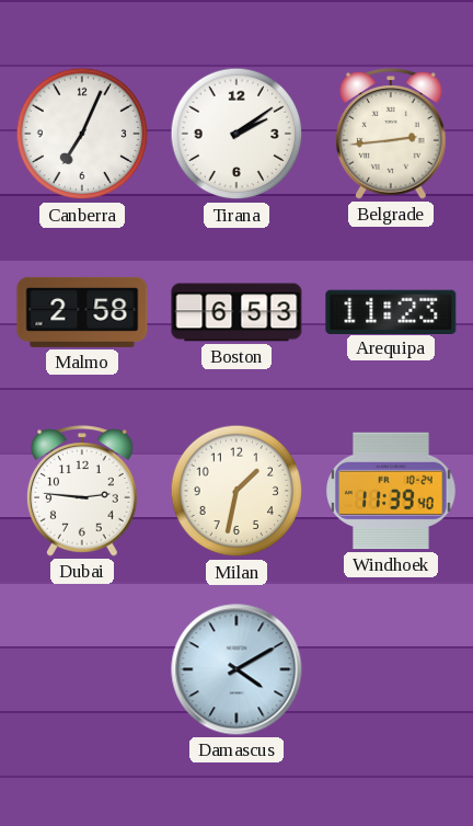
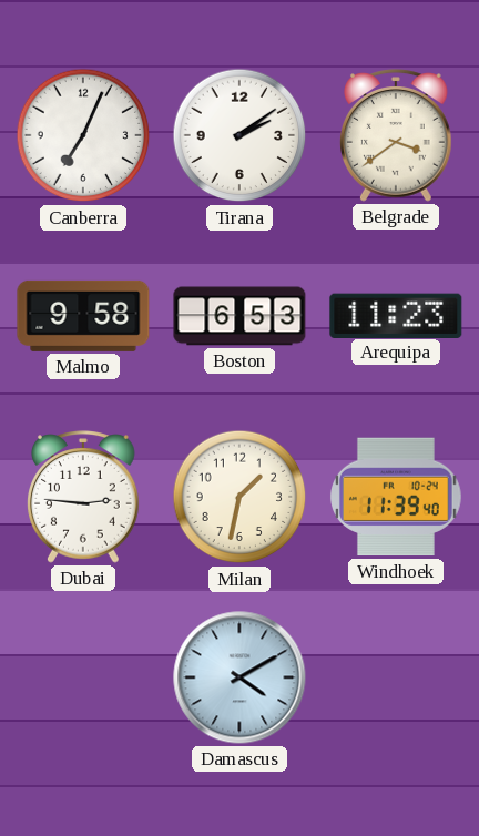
Belgrade: 2:44 -> 3:39 (397, 135)
Malmo: 2:58 -> 9:58 (83, 316)
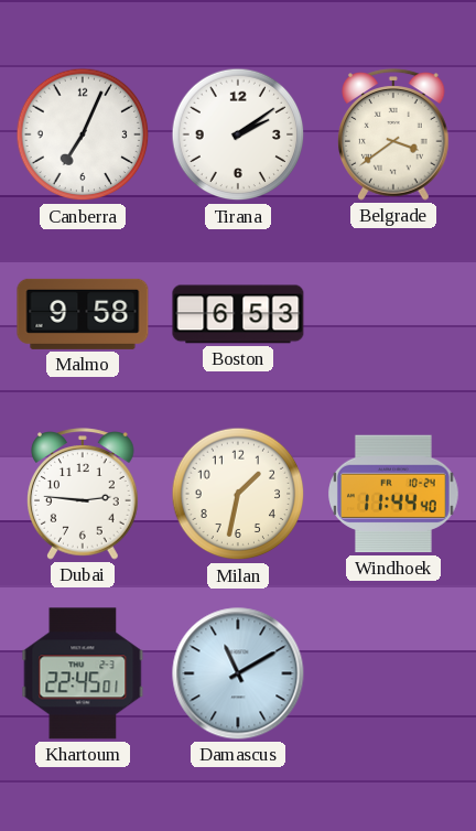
Arequipa: 11:23 -> none (396, 315)
Windhoek: 11:39 -> 11:44 (394, 494)
Khartoum: none -> 22:45 (83, 673)
Damascus: 4:10 -> 11:10 (238, 673)
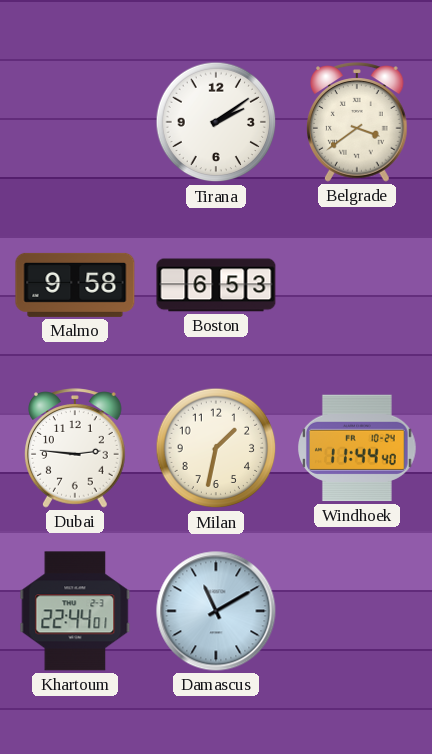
Canberra: 7:04 -> none (83, 134)
Khartoum: 22:45 -> 22:44 (75, 611)
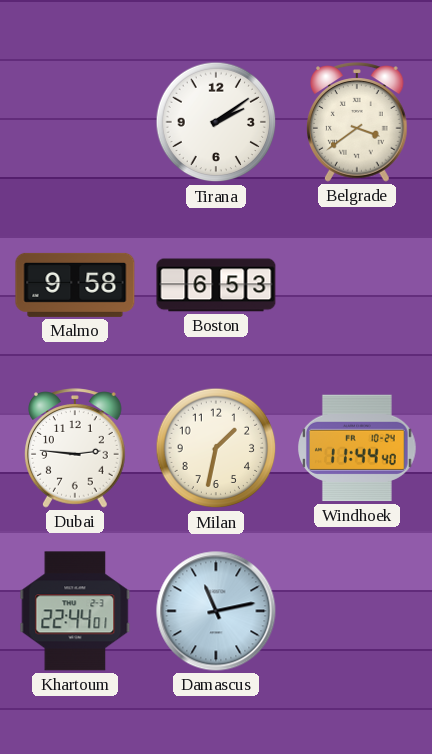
Damascus: 11:10 -> 11:13 (216, 611)
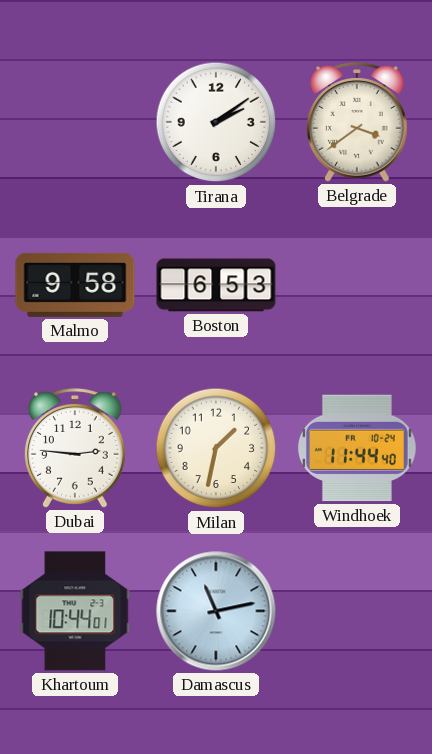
Khartoum: 22:44 -> 10:44 (75, 611)
